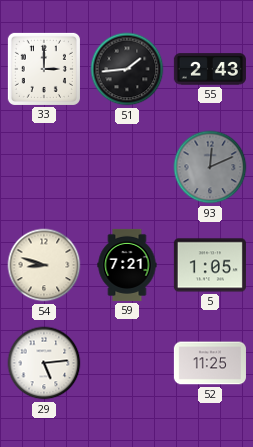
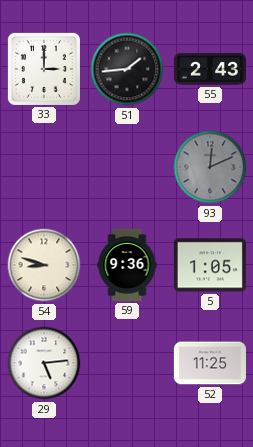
59: 7:21 -> 9:36 (127, 265)
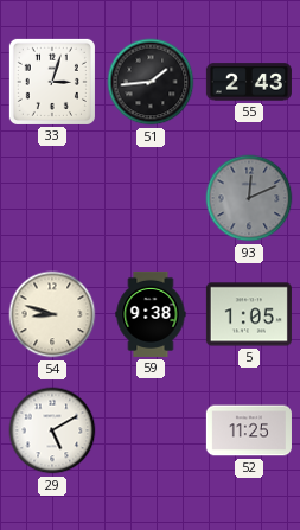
33: 3:00 -> 3:03 (52, 82)
59: 9:36 -> 9:38 (151, 314)
29: 5:14 -> 5:10 (52, 430)
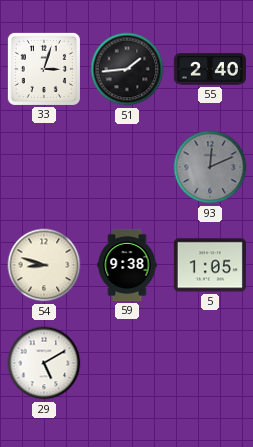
55: 2:43 -> 2:40 (210, 69)
52: 11:25 -> none (249, 430)
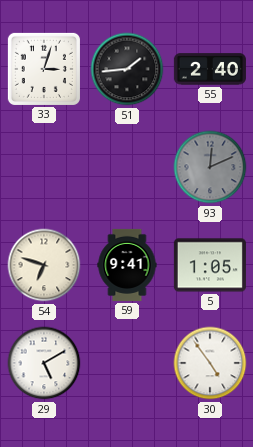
54: 8:48 -> 6:48 (44, 265)
59: 9:38 -> 9:41 (127, 265)
30: none -> 4:54 (210, 363)
